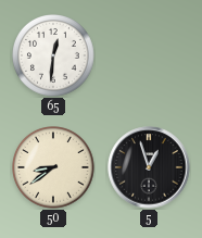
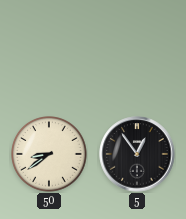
65: 12:31 -> none (54, 57)
5: 12:57 -> 12:54 (137, 154)
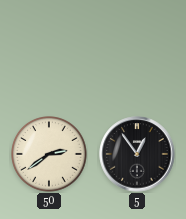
50: 8:39 -> 2:39 (50, 155)
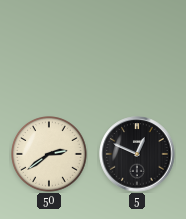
5: 12:54 -> 12:49 (137, 154)
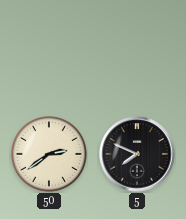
5: 12:49 -> 7:49 (137, 154)
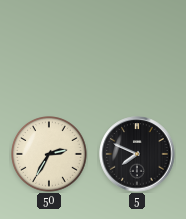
50: 2:39 -> 2:35 (50, 155)
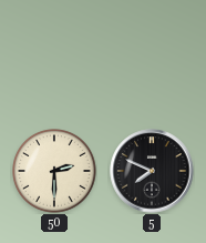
50: 2:35 -> 2:30 (55, 172)
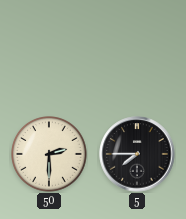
5: 7:49 -> 7:45 (137, 154)
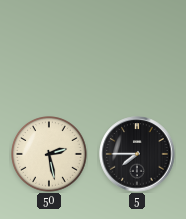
50: 2:30 -> 2:28 (50, 155)
